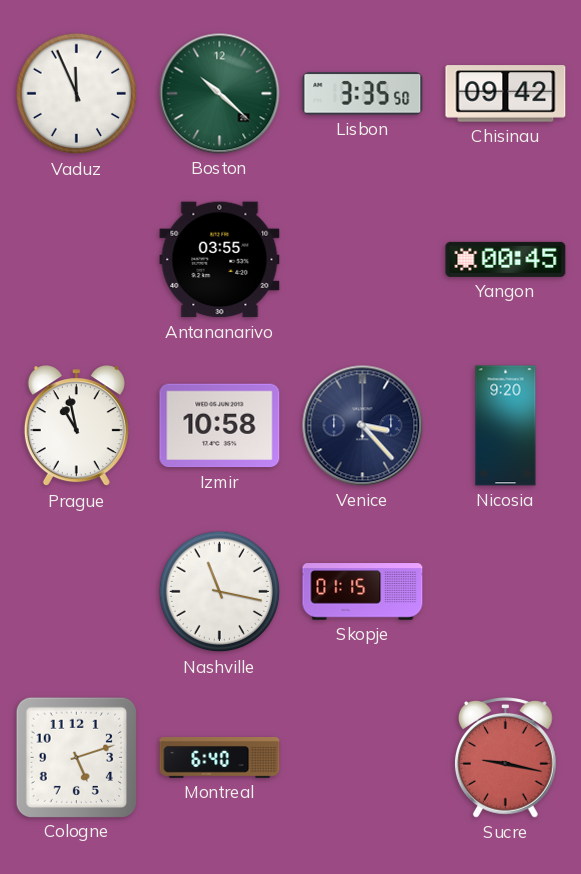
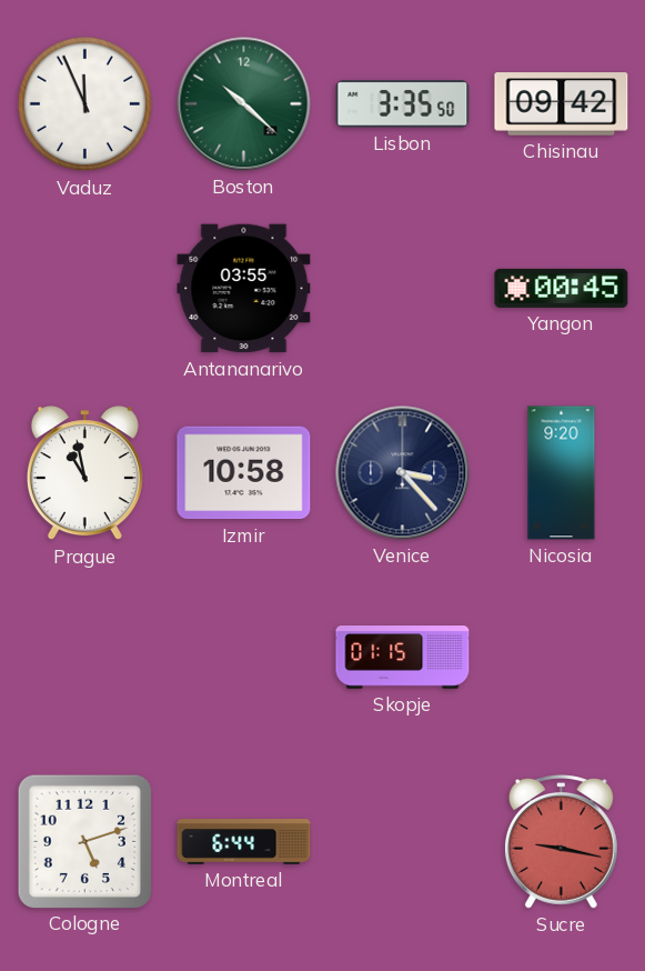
Nashville: 11:17 -> none (220, 592)
Montreal: 6:40 -> 6:44 (244, 842)
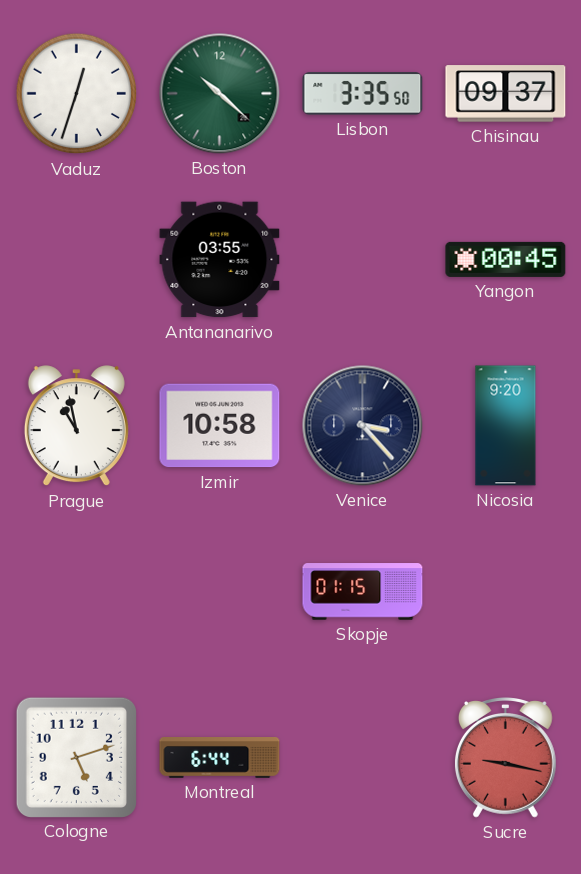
Vaduz: 11:56 -> 12:33 (77, 94)
Chisinau: 09:42 -> 09:37 (506, 94)
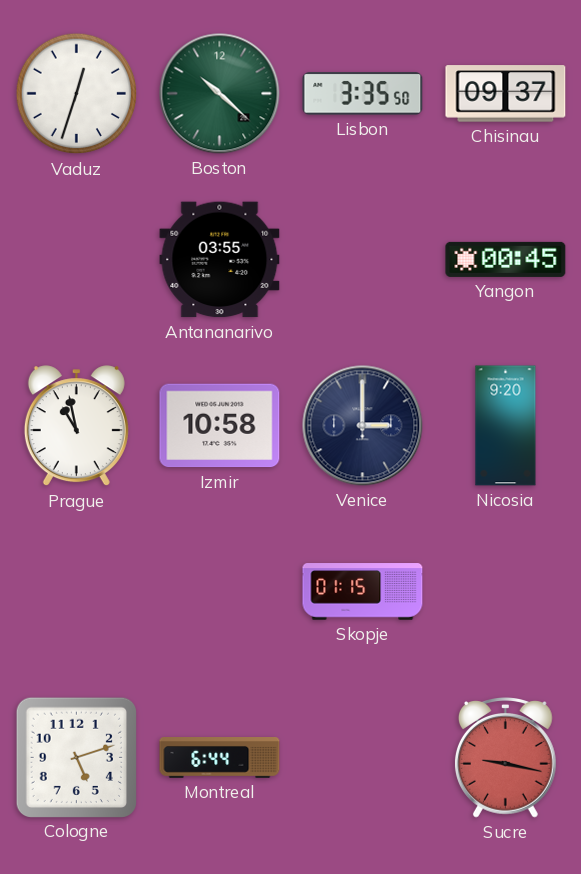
Venice: 3:23 -> 3:00 (363, 426)
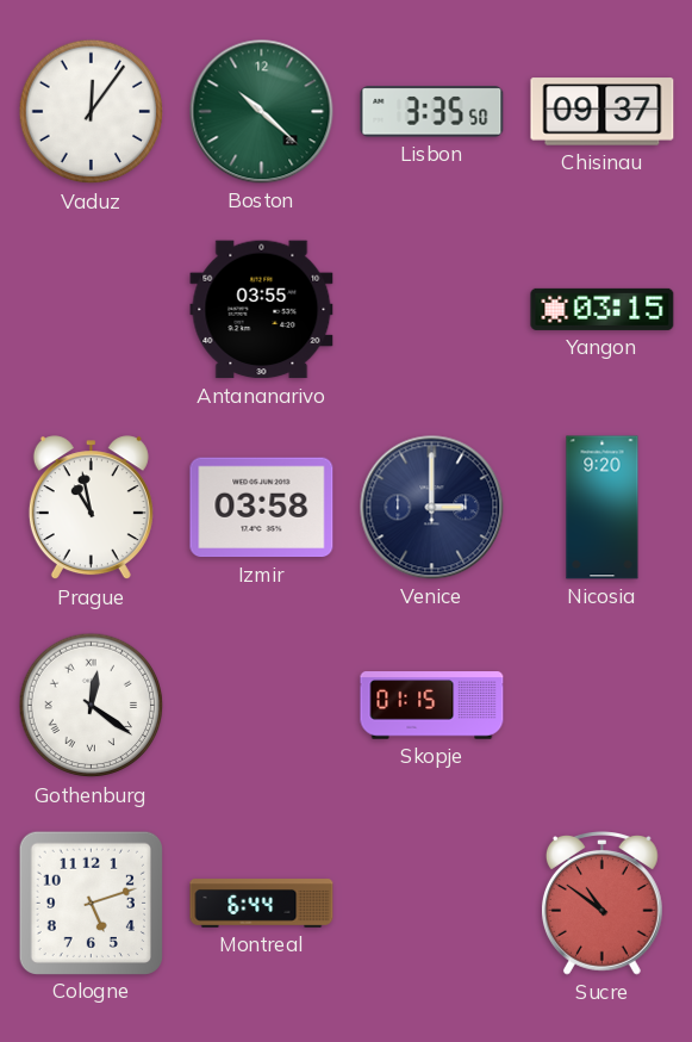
Vaduz: 12:33 -> 12:06 (92, 112)
Yangon: 00:45 -> 03:15 (603, 309)
Izmir: 10:58 -> 03:58 (262, 508)
Gothenburg: none -> 12:21 (92, 706)
Sucre: 9:17 -> 10:51 (601, 904)
